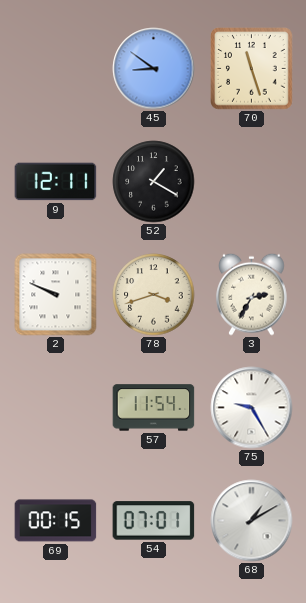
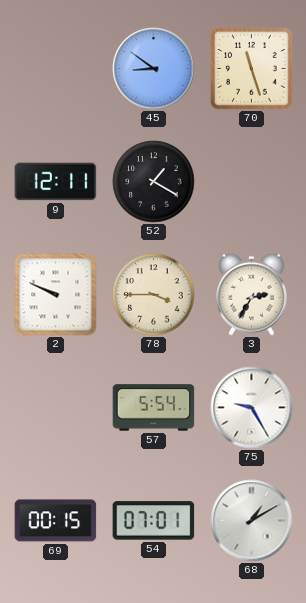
78: 3:42 -> 3:45 (154, 295)
57: 11:54 -> 5:54 (154, 408)
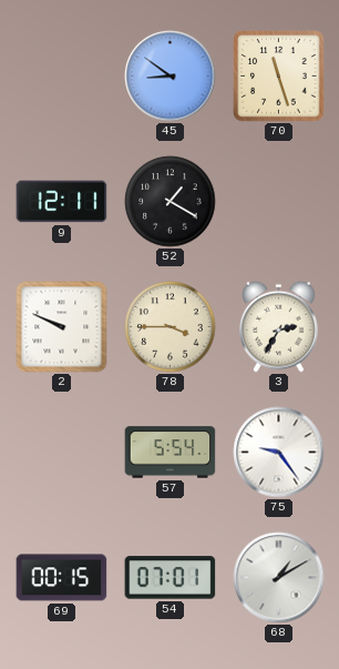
75: 9:25 -> 9:24 (279, 453)
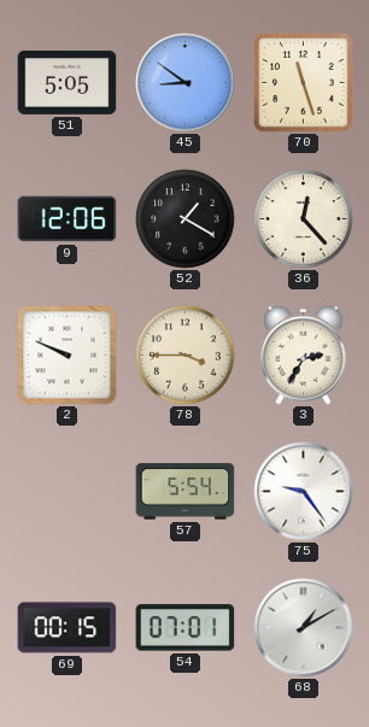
51: none -> 5:05 (68, 83)
9: 12:11 -> 12:06 (68, 219)
36: none -> 12:23 (304, 219)
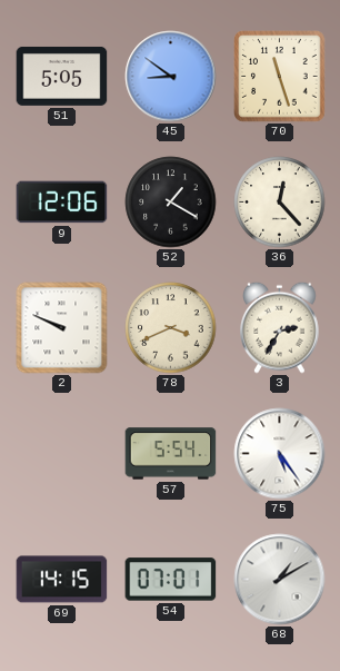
78: 3:45 -> 3:41 (171, 328)
75: 9:24 -> 5:24 (280, 454)
69: 00:15 -> 14:15 (62, 580)
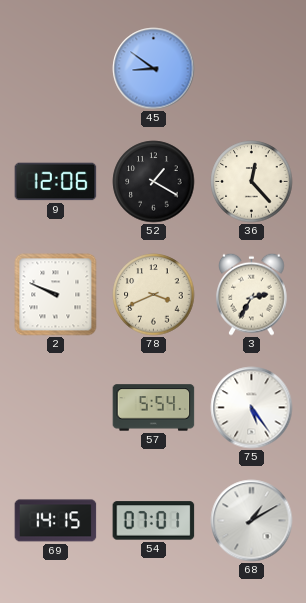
51: 5:05 -> none (62, 77)
70: 11:27 -> none (280, 77)
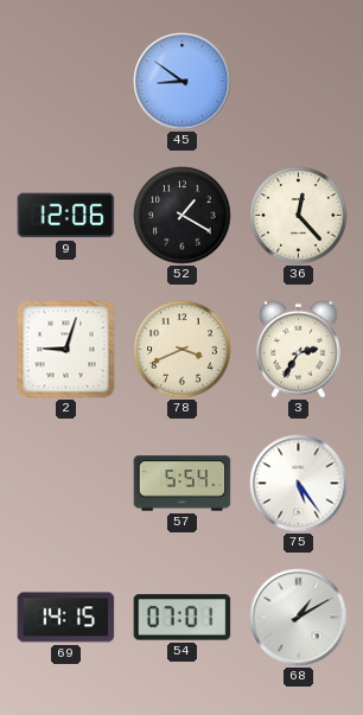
2: 9:49 -> 9:03 (66, 350)
